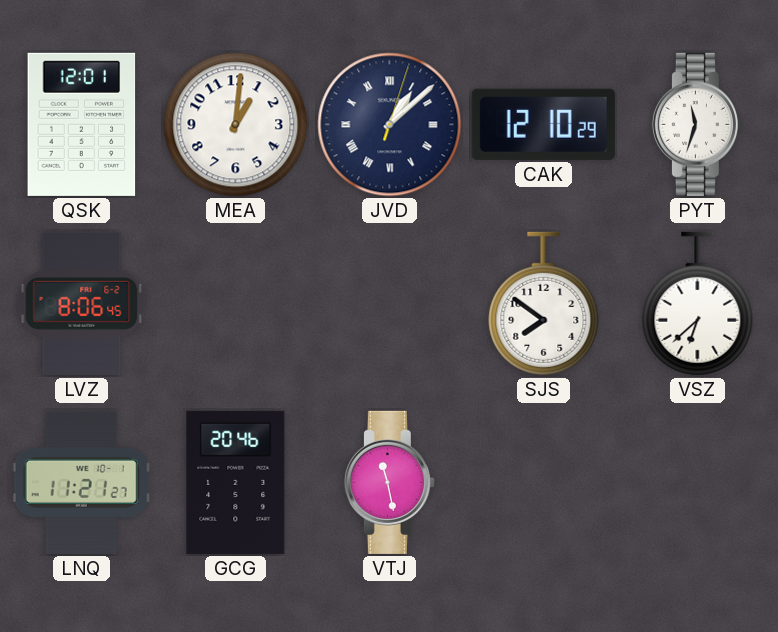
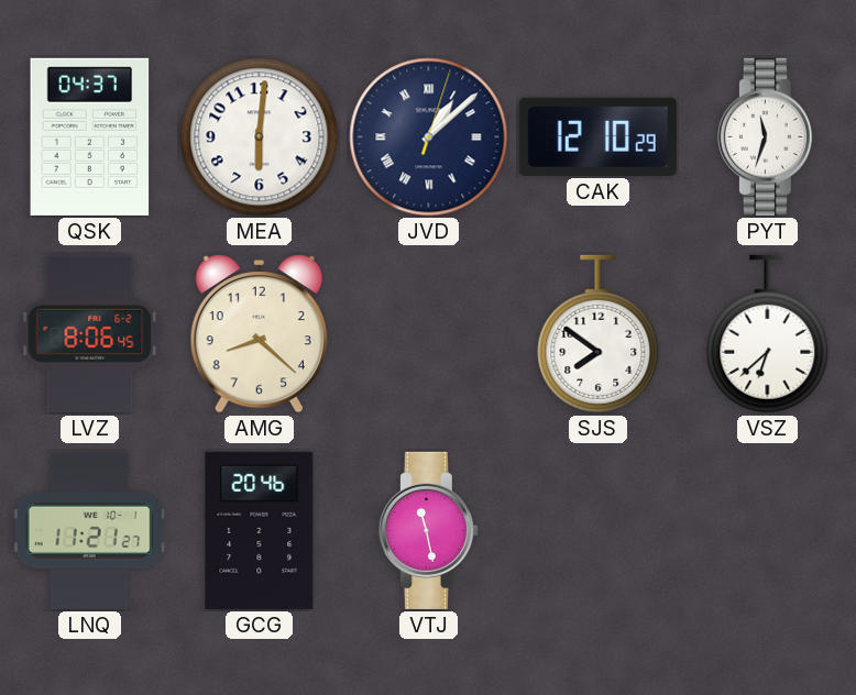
QSK: 12:01 -> 04:37 (90, 136)
MEA: 1:01 -> 6:01 (260, 137)
AMG: none -> 8:22 (259, 334)
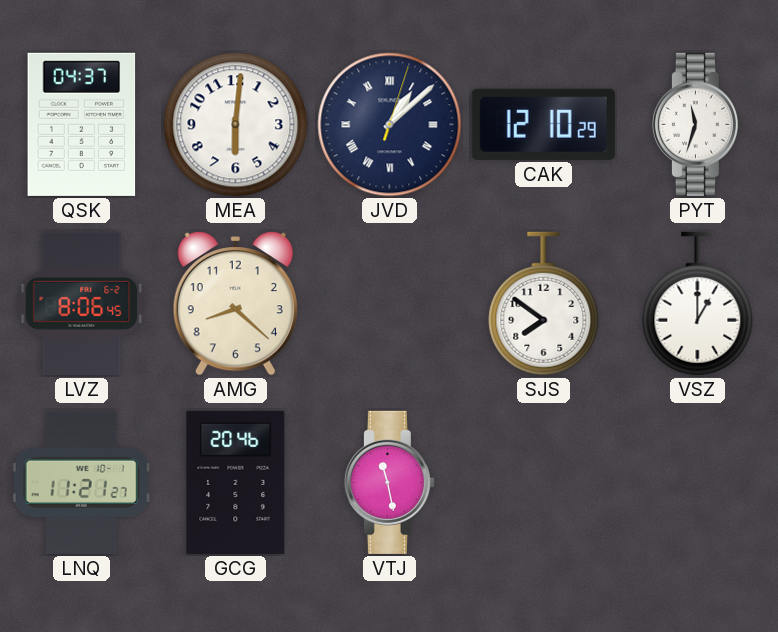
VSZ: 6:38 -> 1:00 (698, 304)
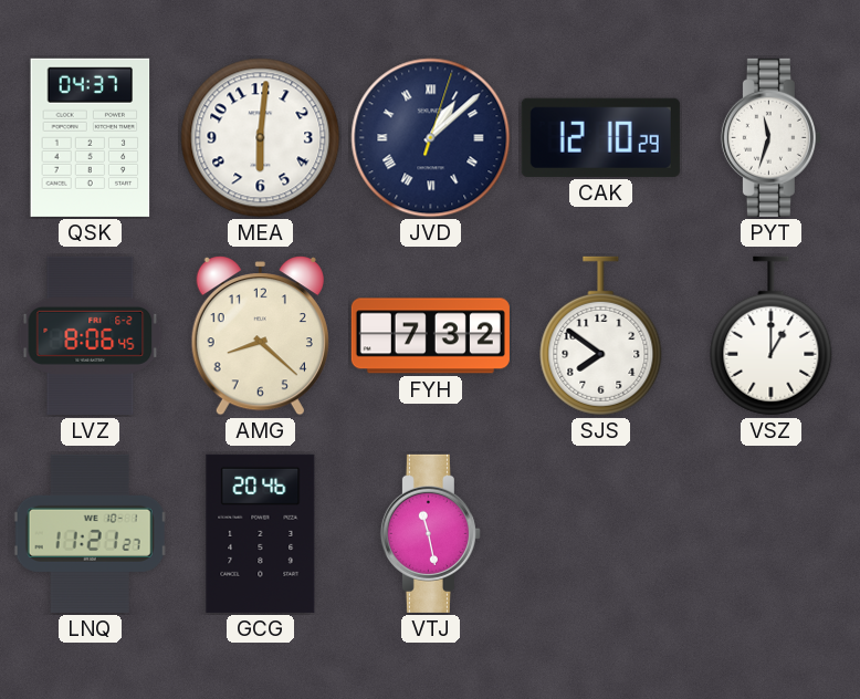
FYH: none -> 7:32 (430, 336)
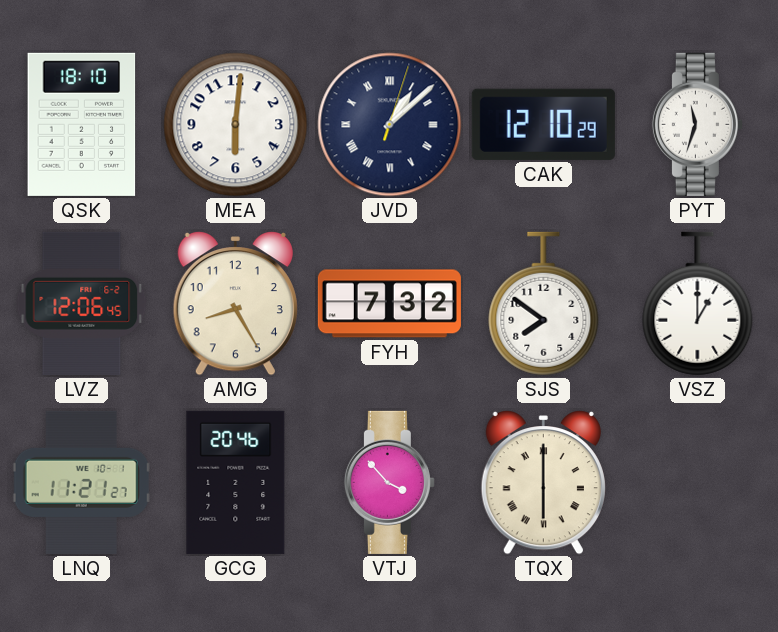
QSK: 04:37 -> 18:10 (82, 124)
LVZ: 8:06 -> 12:06 (82, 303)
AMG: 8:22 -> 8:25 (235, 304)
VTJ: 11:28 -> 3:53 (389, 482)
TQX: none -> 6:00 (543, 483)
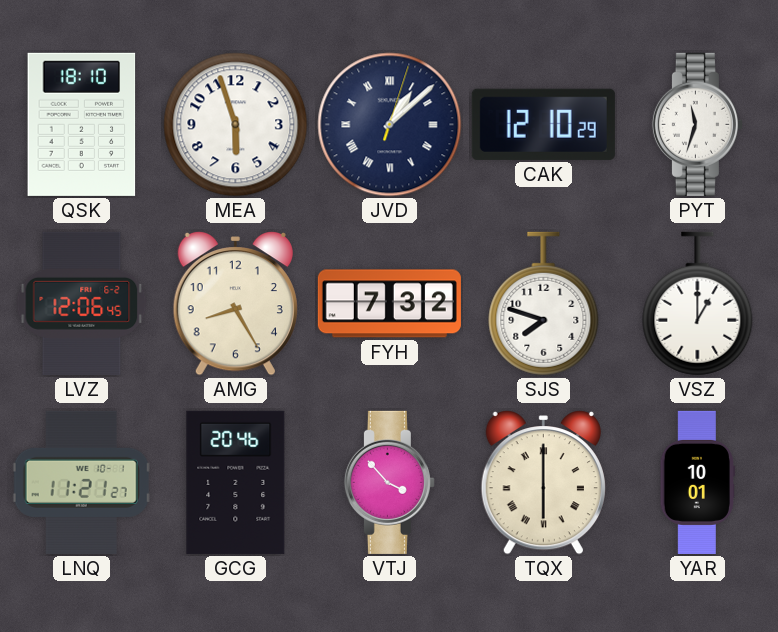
MEA: 6:01 -> 5:57 (236, 125)
SJS: 7:51 -> 7:48 (544, 304)
YAR: none -> 10:01 (697, 482)
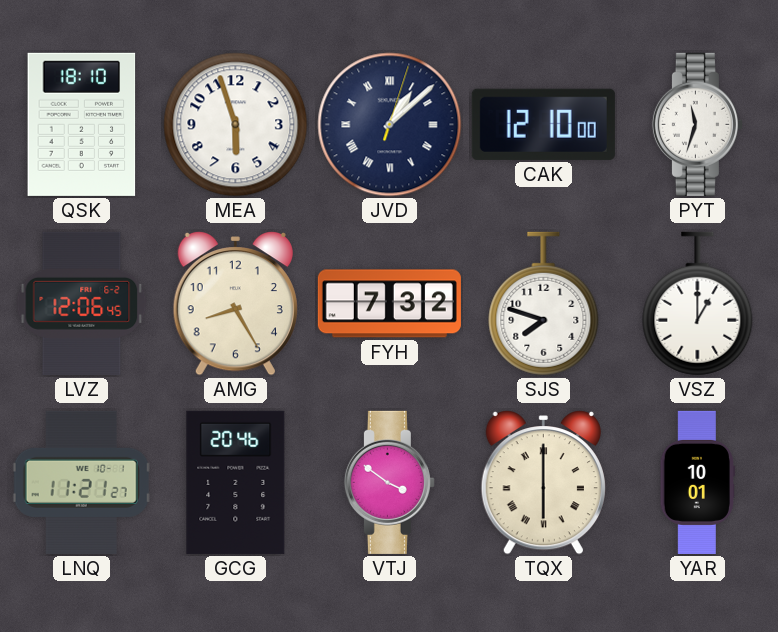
CAK: 12:10:29 -> 12:10:00 (543, 124)
VTJ: 3:53 -> 3:51 (389, 482)
